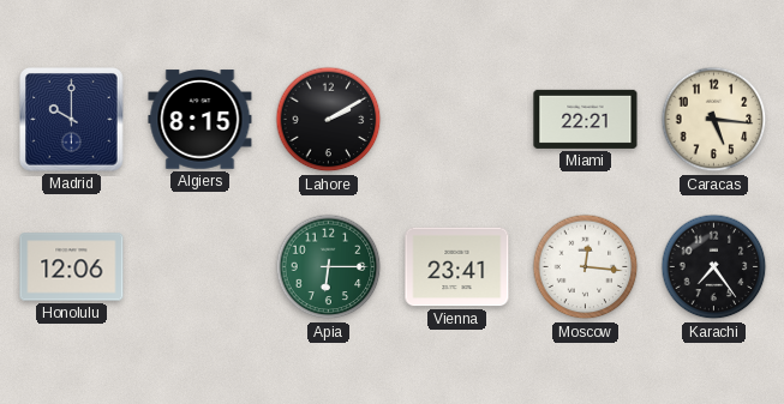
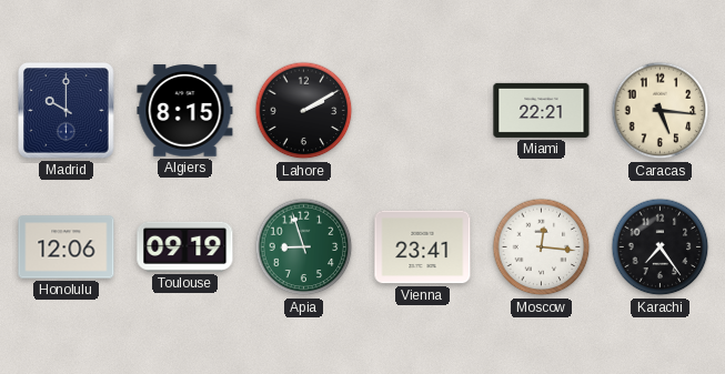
Toulouse: none -> 09:19 (185, 246)
Apia: 6:15 -> 8:57 (304, 247)
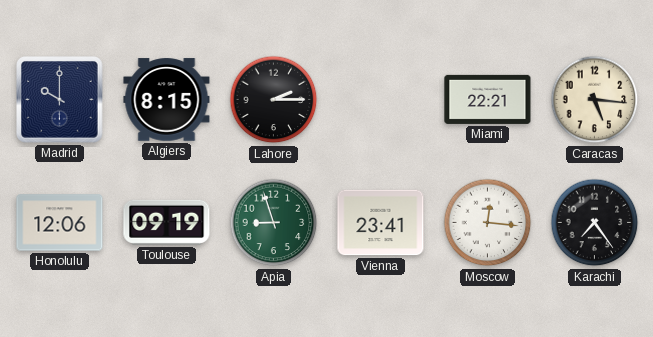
Lahore: 2:10 -> 2:15 (274, 100)
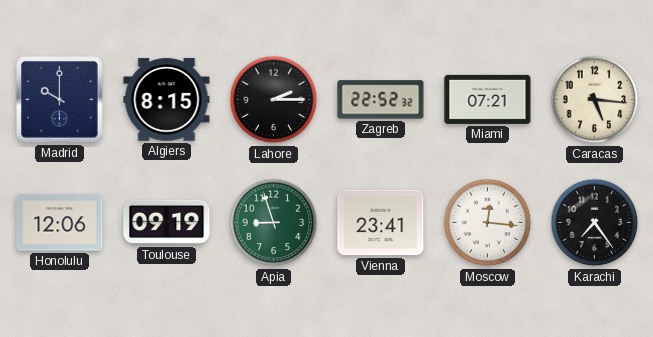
Zagreb: none -> 22:52 (381, 100)
Miami: 22:21 -> 07:21 (488, 99)
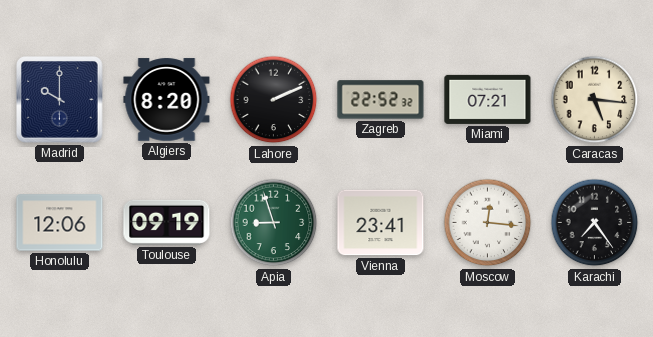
Algiers: 8:15 -> 8:20 (167, 100)
Lahore: 2:15 -> 2:11 (274, 100)
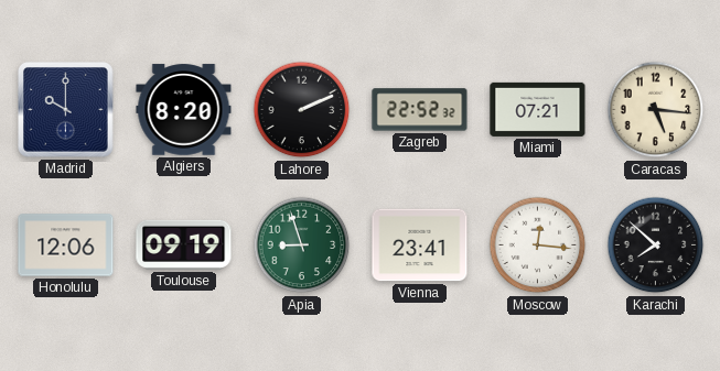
Karachi: 7:24 -> 7:52 (656, 245)
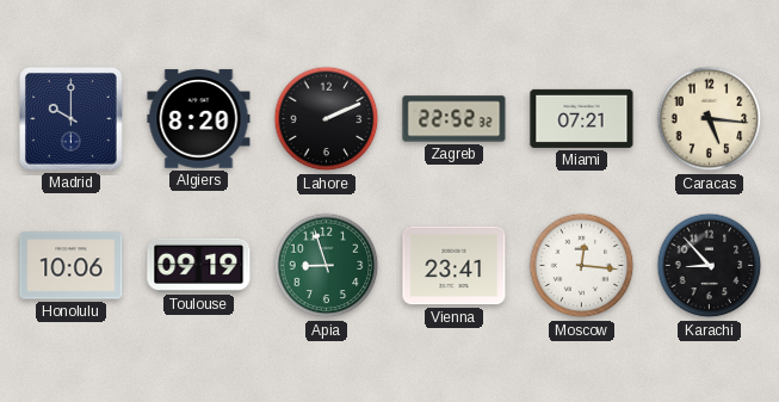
Honolulu: 12:06 -> 10:06 (72, 266)
Karachi: 7:52 -> 8:53 (710, 266)
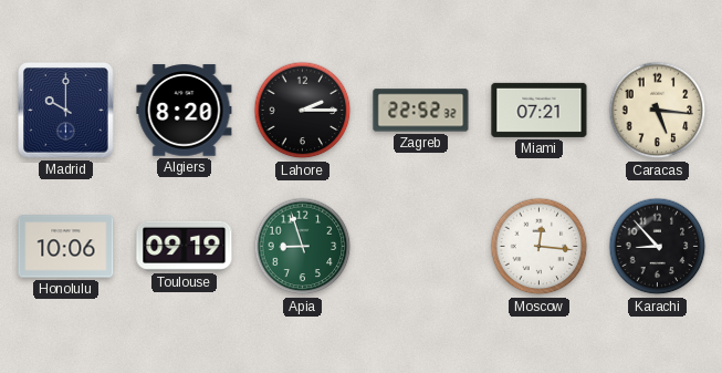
Lahore: 2:11 -> 2:15 (303, 111)
Vienna: 23:41 -> none (455, 266)
